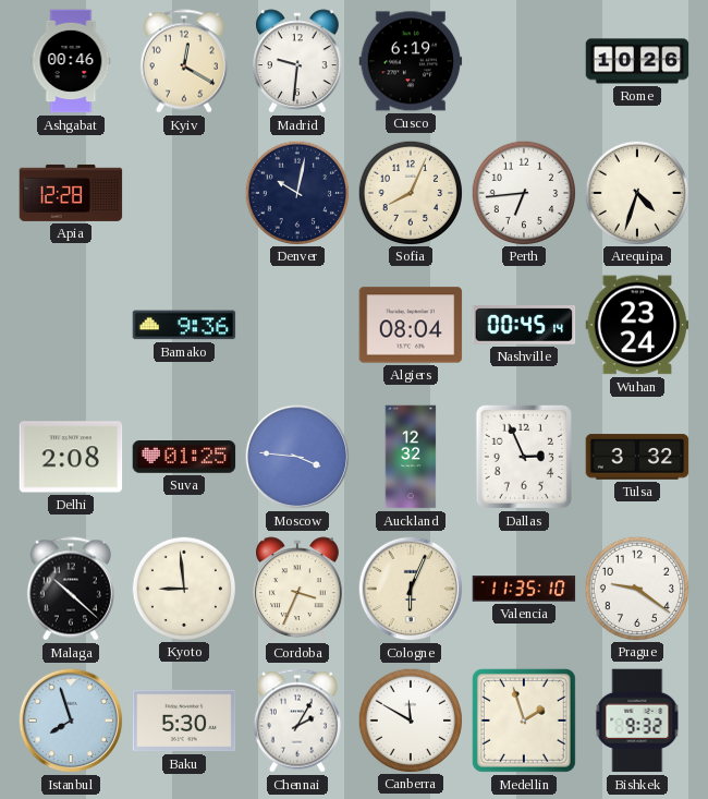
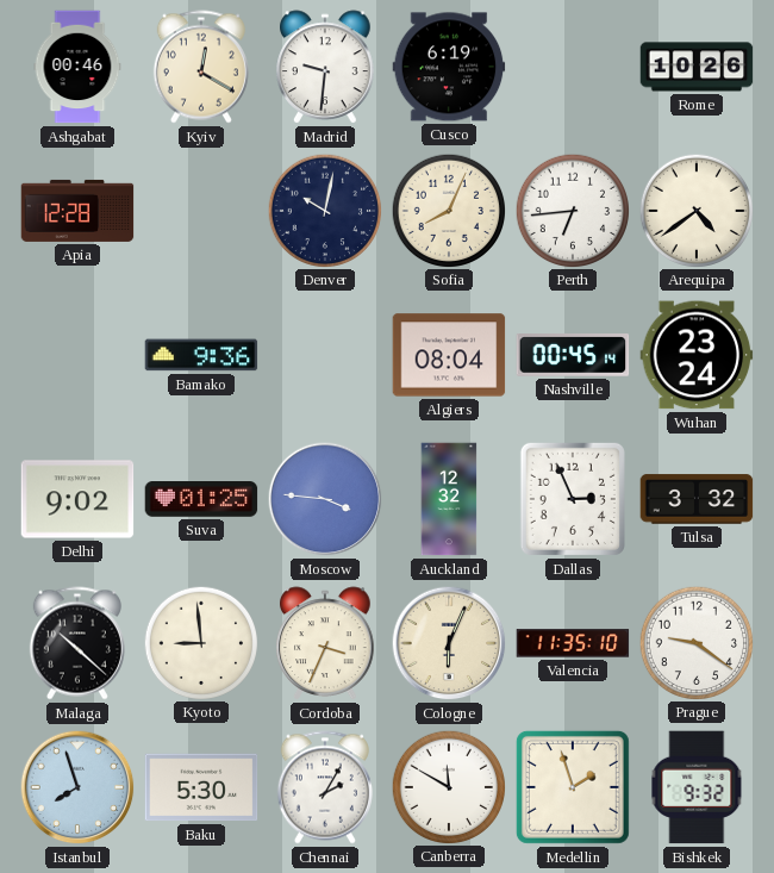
Arequipa: 4:33 -> 4:39 (695, 210)
Delhi: 2:08 -> 9:02 (77, 499)
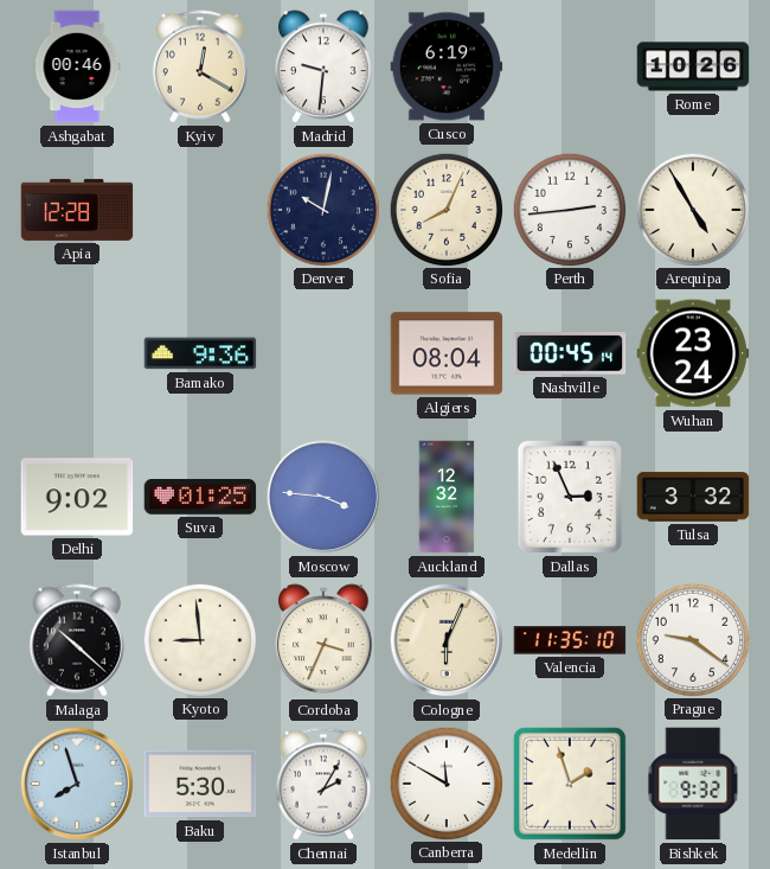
Perth: 6:44 -> 2:44 (569, 209)
Arequipa: 4:39 -> 4:55 (692, 209)
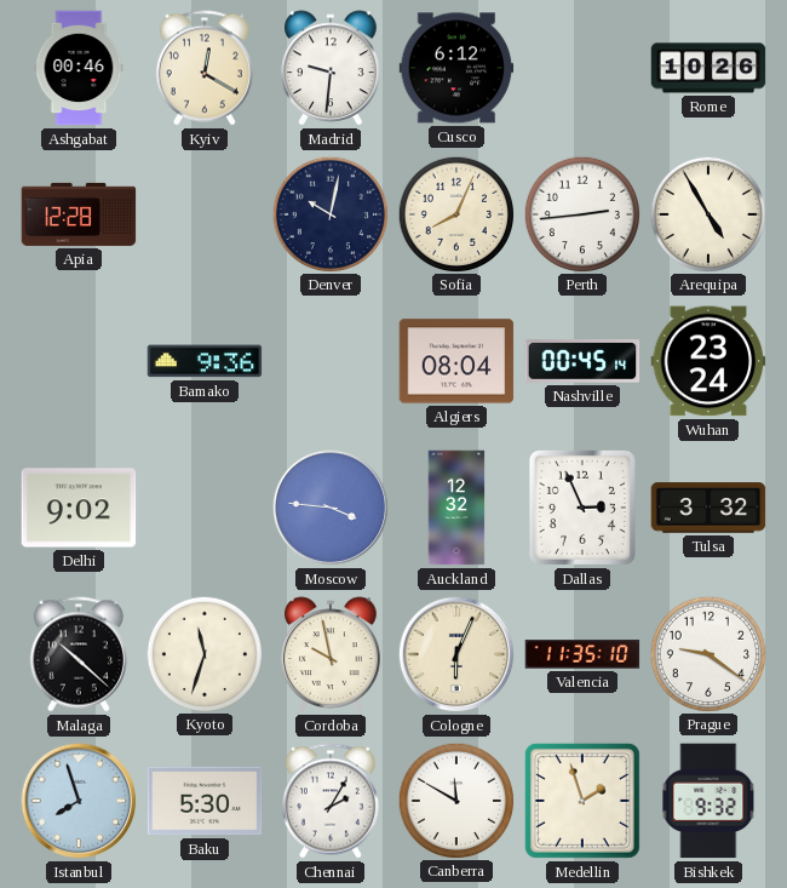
Cusco: 6:19 -> 6:12 (456, 68)
Suva: 01:25 -> none (200, 498)
Kyoto: 8:59 -> 11:33 (203, 653)
Cordoba: 3:34 -> 9:58 (331, 654)
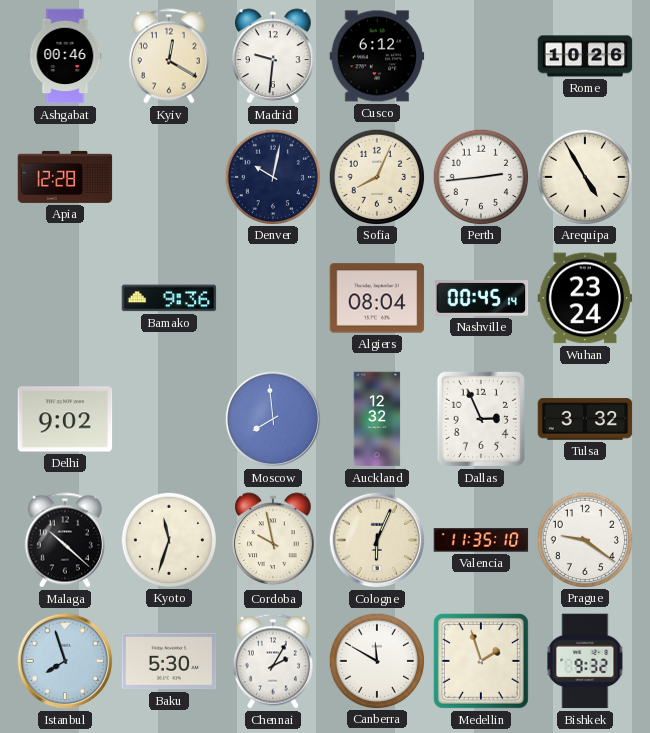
Moscow: 3:46 -> 7:59 (273, 419)
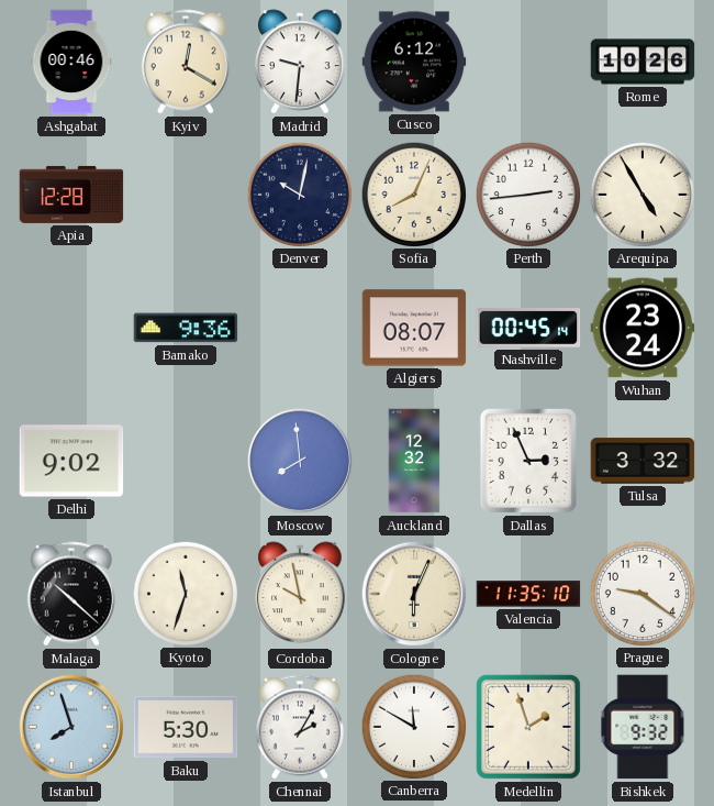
Algiers: 08:04 -> 08:07 (414, 328)
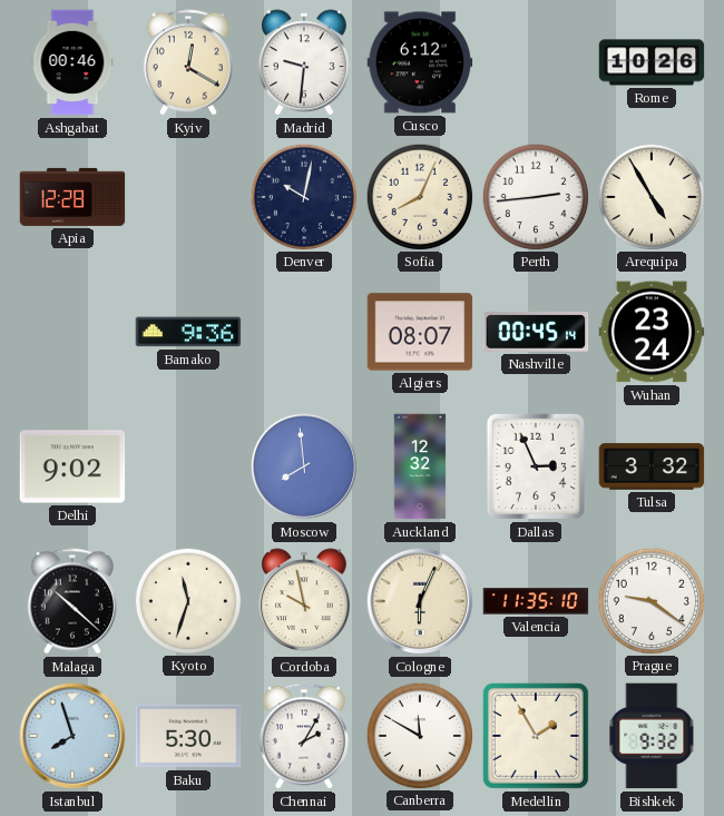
Medellin: 1:57 -> 1:55 (536, 736)
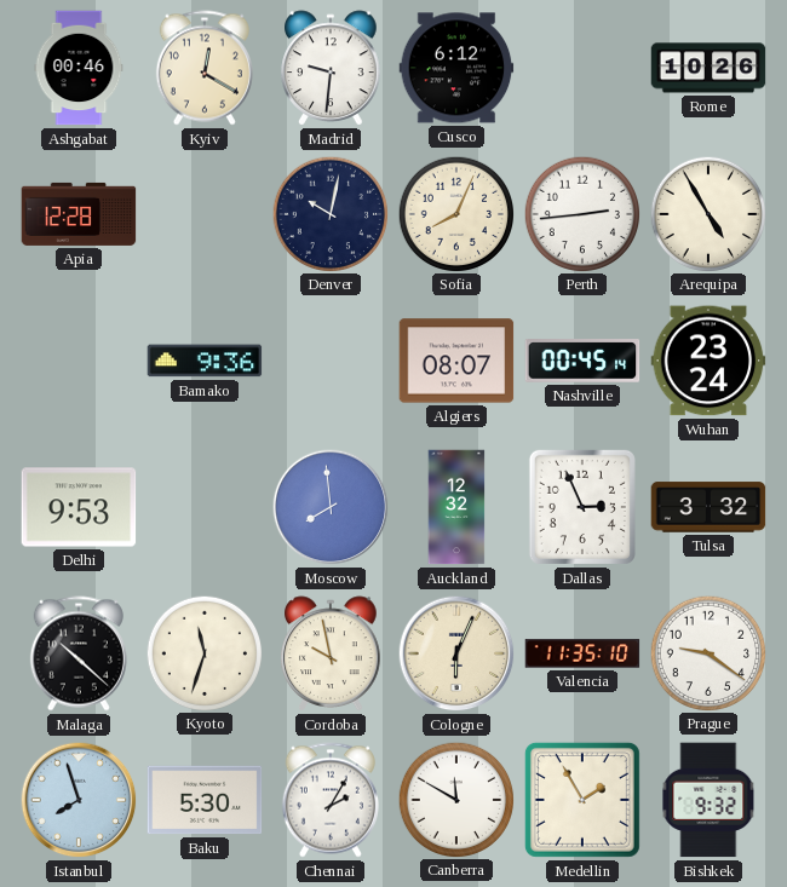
Delhi: 9:02 -> 9:53 (79, 507)
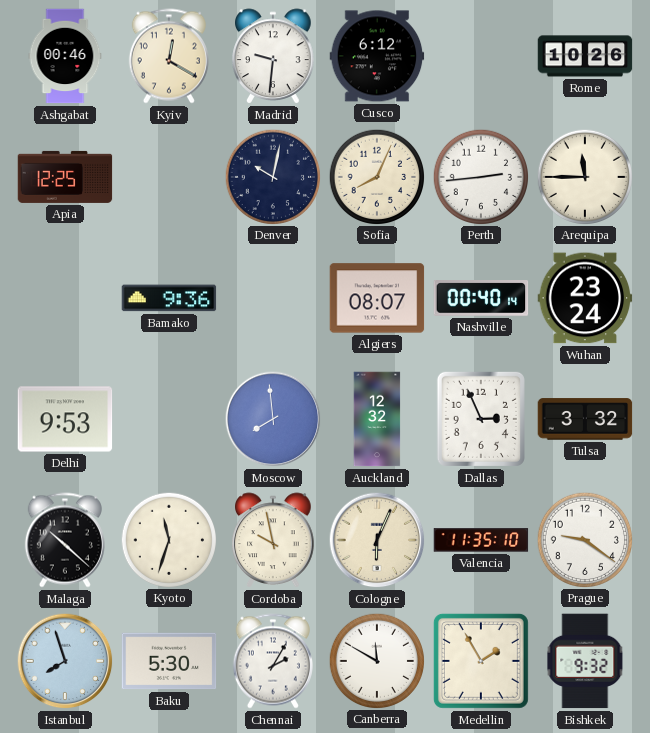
Apia: 12:28 -> 12:25 (65, 177)
Arequipa: 4:55 -> 11:45 (584, 176)
Nashville: 00:45 -> 00:40 (481, 299)
